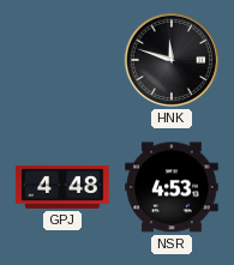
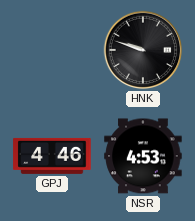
HNK: 11:48 -> 9:48 (143, 50)
GPJ: 4:48 -> 4:46 (52, 156)
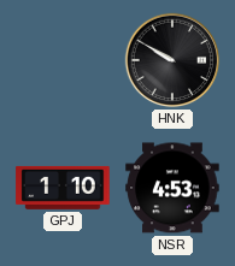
HNK: 9:48 -> 9:50 (172, 60)
GPJ: 4:46 -> 1:10 (63, 188)
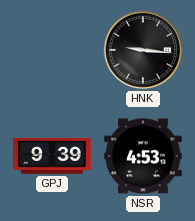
HNK: 9:50 -> 9:16 (143, 50)
GPJ: 1:10 -> 9:39 (52, 156)
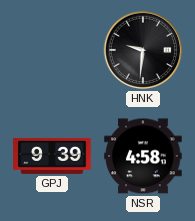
HNK: 9:16 -> 9:31 (143, 50)
NSR: 4:53 -> 4:58 (143, 156)
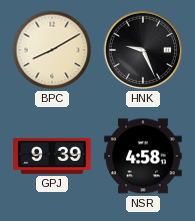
BPC: none -> 8:10 (52, 50)
HNK: 9:31 -> 9:26 (143, 50)
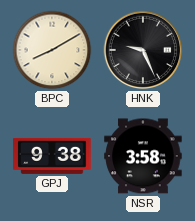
GPJ: 9:39 -> 9:38 (52, 156)
NSR: 4:58 -> 3:58 (143, 156)
